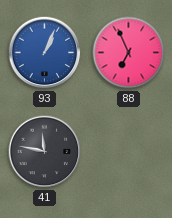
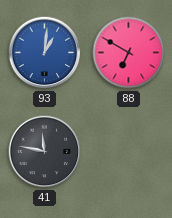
93: 1:04 -> 1:01 (45, 53)
88: 6:56 -> 6:50 (129, 53)
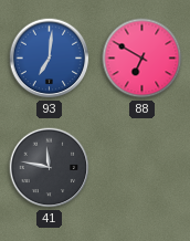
93: 1:01 -> 7:01 (50, 59)
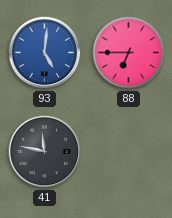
93: 7:01 -> 5:01 (45, 53)
88: 6:50 -> 6:45 (129, 53)
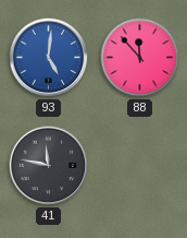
88: 6:45 -> 11:53 (140, 58)
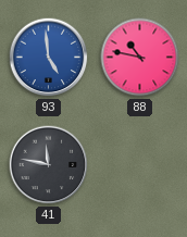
93: 5:01 -> 4:59 (49, 58)
88: 11:53 -> 10:47 (140, 58)
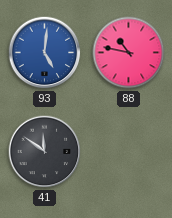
93: 4:59 -> 5:01 (45, 53)
41: 11:47 -> 11:51 (45, 152)
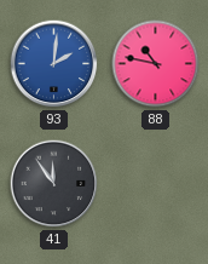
93: 5:01 -> 2:01 (54, 64)
41: 11:51 -> 11:54 (54, 184)
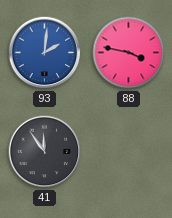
88: 10:47 -> 3:47 (129, 53)
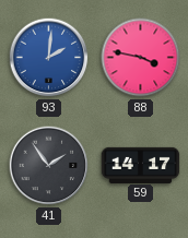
41: 11:54 -> 1:54 (49, 166)
59: none -> 14:17 (141, 165)
